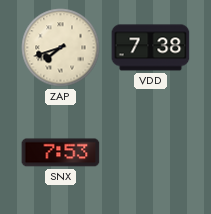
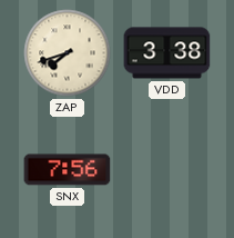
VDD: 7:38 -> 3:38 (167, 53)
SNX: 7:53 -> 7:56 (68, 170)
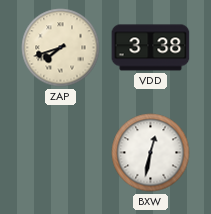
SNX: 7:56 -> none (68, 170)
BXW: none -> 12:32 (151, 153)
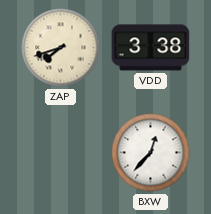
BXW: 12:32 -> 12:37 (151, 153)
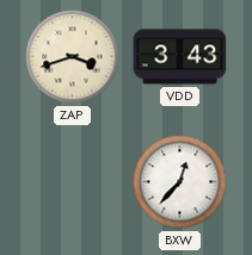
ZAP: 7:42 -> 3:42 (73, 57)
VDD: 3:38 -> 3:43 (180, 57)
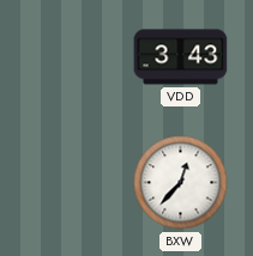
ZAP: 3:42 -> none (73, 57)
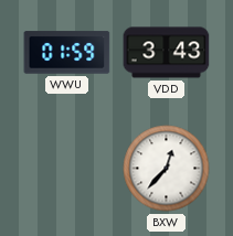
WWU: none -> 01:59 (67, 53)
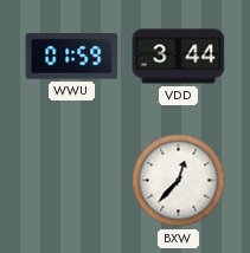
VDD: 3:43 -> 3:44 (179, 57)
